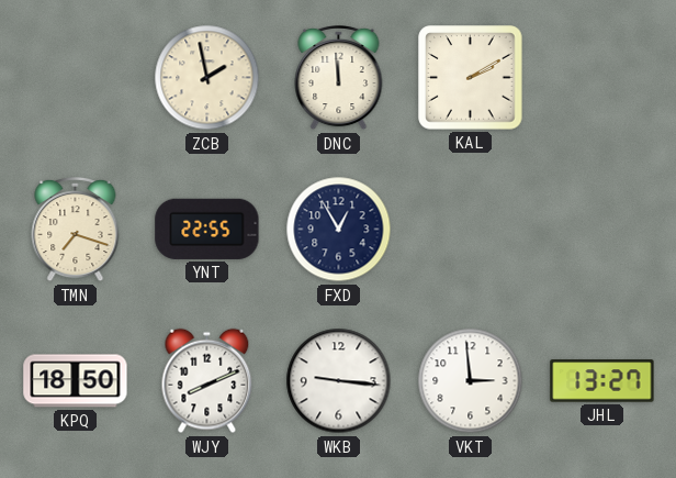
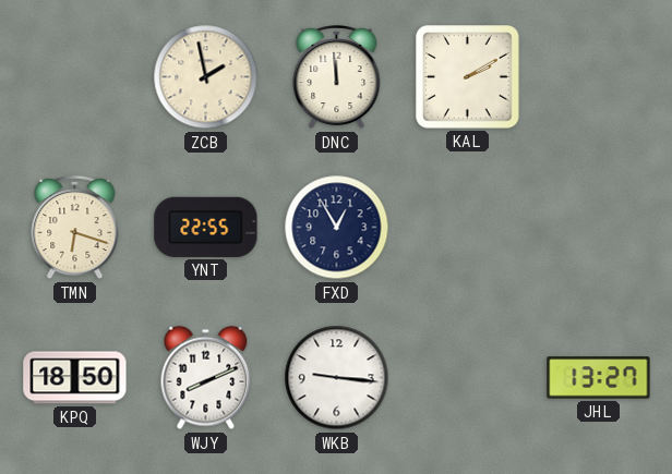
TMN: 7:18 -> 6:18 (75, 228)
VKT: 2:59 -> none (471, 381)
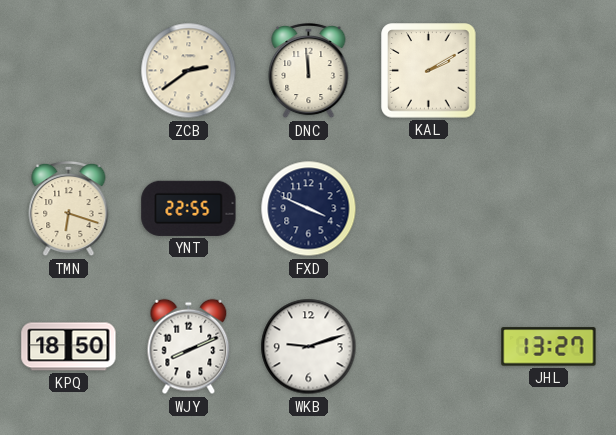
ZCB: 1:58 -> 2:39 (189, 71)
FXD: 12:55 -> 3:49 (309, 209)
WKB: 9:16 -> 9:12 (309, 347)
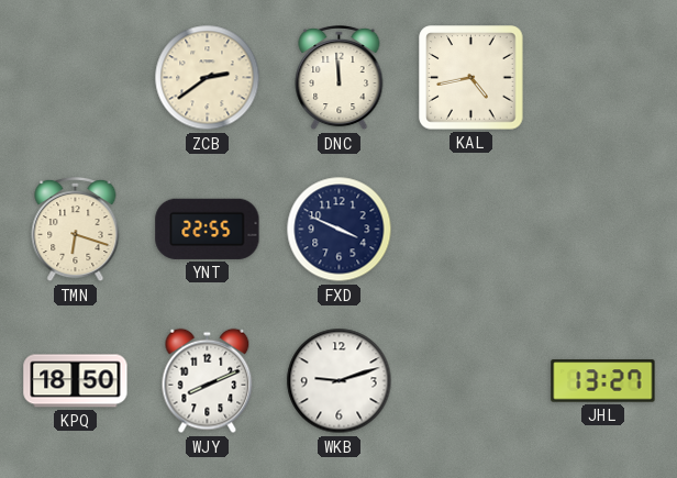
KAL: 2:10 -> 4:43 (471, 78)
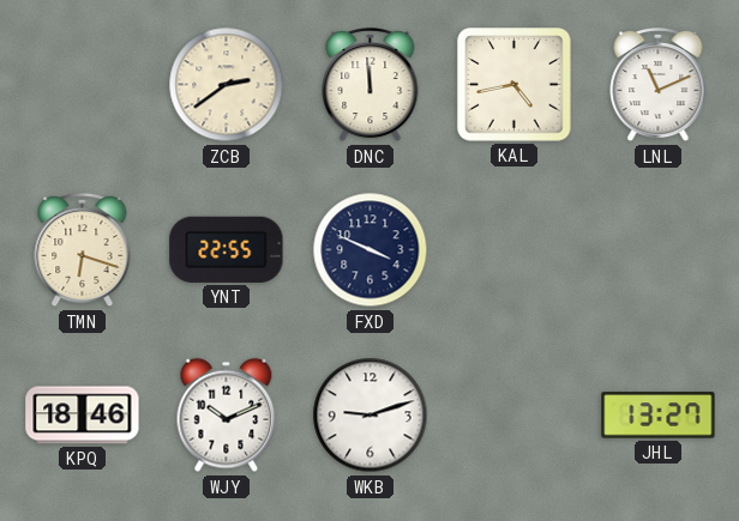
LNL: none -> 11:11 (659, 85)
KPQ: 18:50 -> 18:46 (83, 416)
WJY: 8:11 -> 10:11 (227, 416)
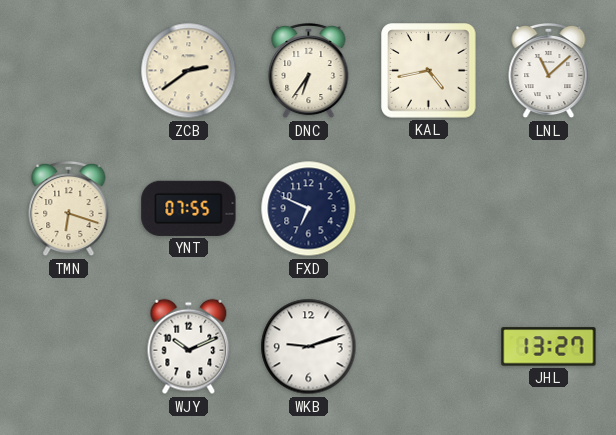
DNC: 11:59 -> 6:36 (309, 71)
LNL: 11:11 -> 11:08 (549, 71)
YNT: 22:55 -> 07:55 (189, 208)
FXD: 3:49 -> 6:49 (309, 209)
KPQ: 18:46 -> none (83, 416)
